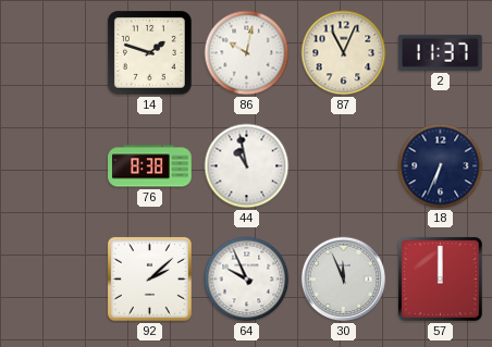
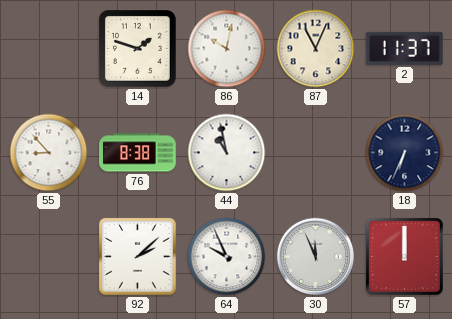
55: none -> 8:53 (49, 153)
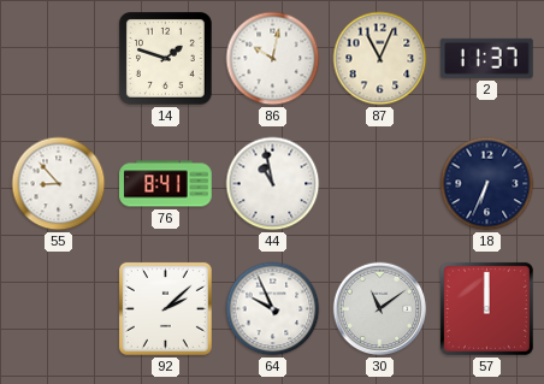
76: 8:38 -> 8:41 (166, 184)
30: 11:56 -> 11:09 (380, 309)
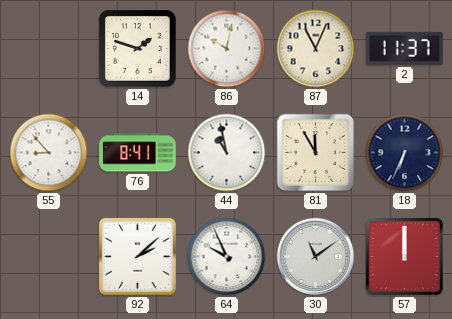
81: none -> 11:55 (316, 153)
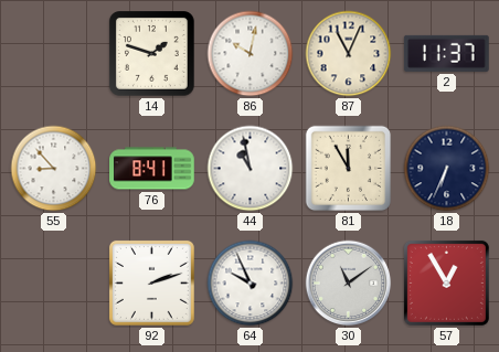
92: 2:08 -> 2:12 (151, 282)
57: 12:00 -> 12:55 (446, 282)
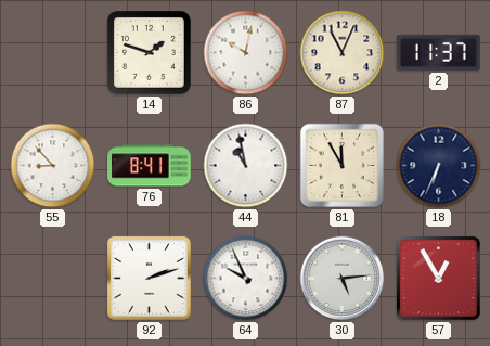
30: 11:09 -> 5:14 (343, 279)
